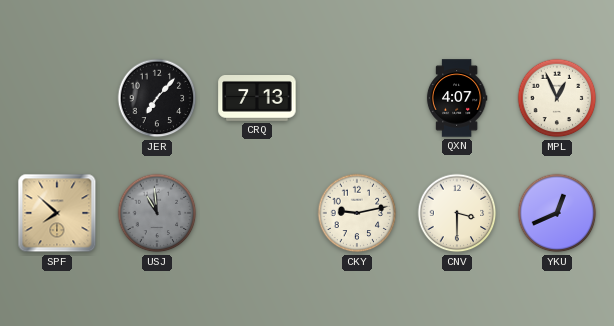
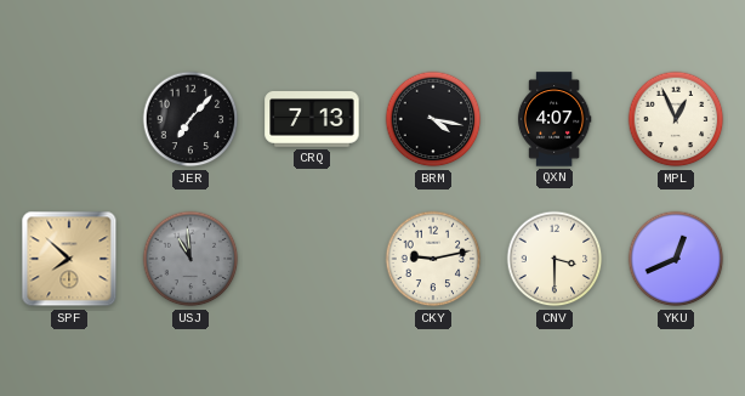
BRM: none -> 4:17 (433, 119)
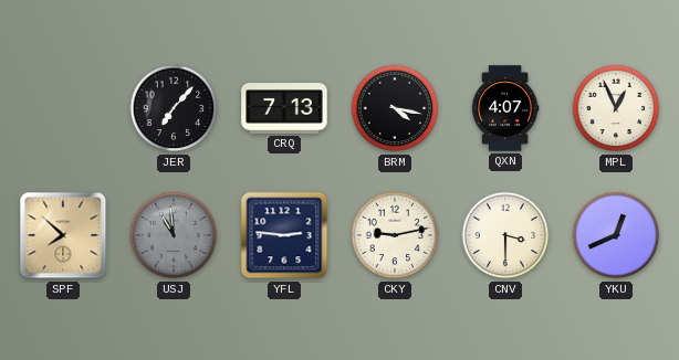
YFL: none -> 2:46 (284, 235)
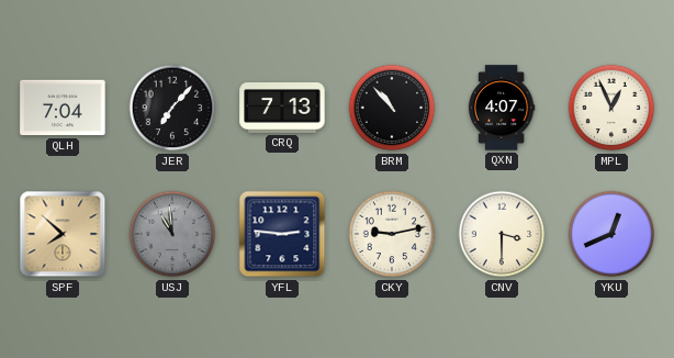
QLH: none -> 7:04 (63, 108)
BRM: 4:17 -> 10:53 (392, 108)
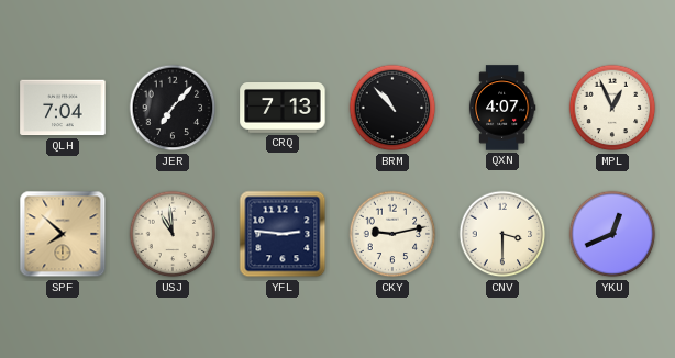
USJ dial: grey -> cream (173, 234)
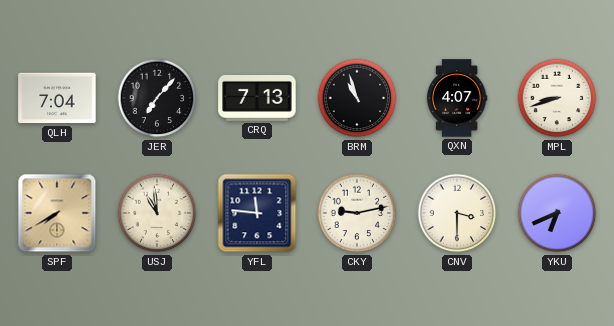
BRM: 10:53 -> 10:57 (357, 98)
MPL: 12:56 -> 8:42 (557, 98)
SPF: 7:52 -> 7:40 (57, 213)
YFL: 2:46 -> 11:46 (257, 213)
YKU: 12:41 -> 6:41 (557, 213)
